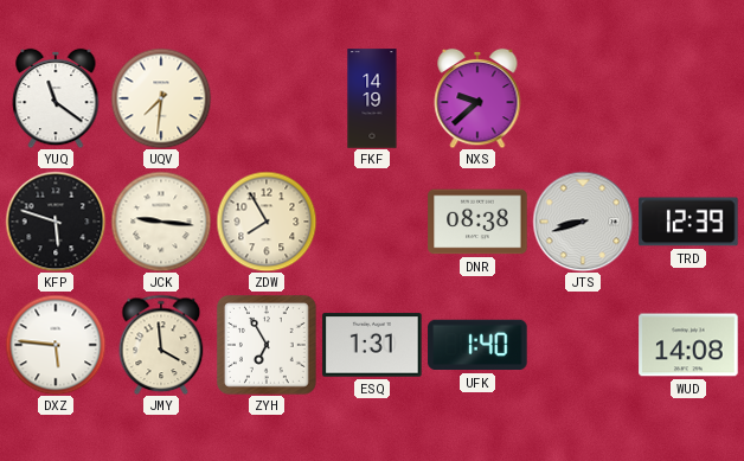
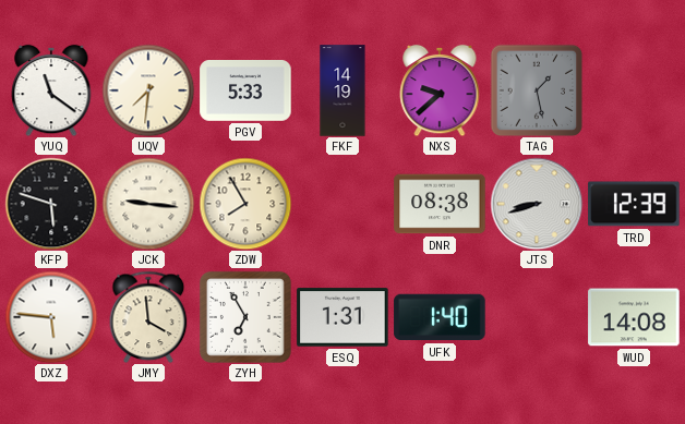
PGV: none -> 5:33 (245, 92)
TAG: none -> 1:28 (537, 90)
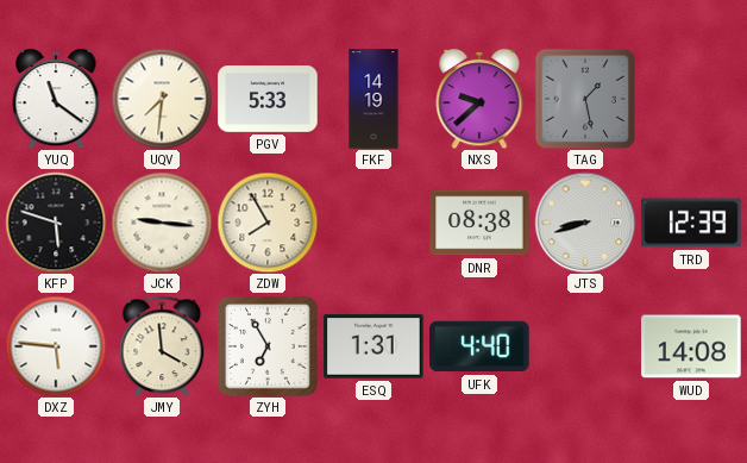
UFK: 1:40 -> 4:40 (479, 346)
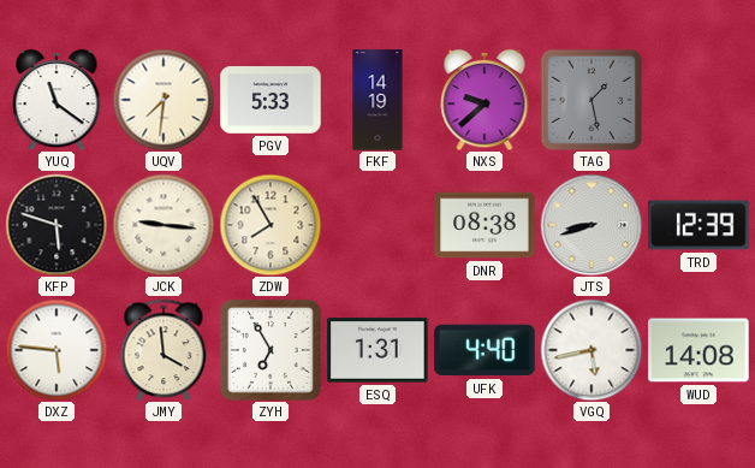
VGQ: none -> 5:43 (591, 350)
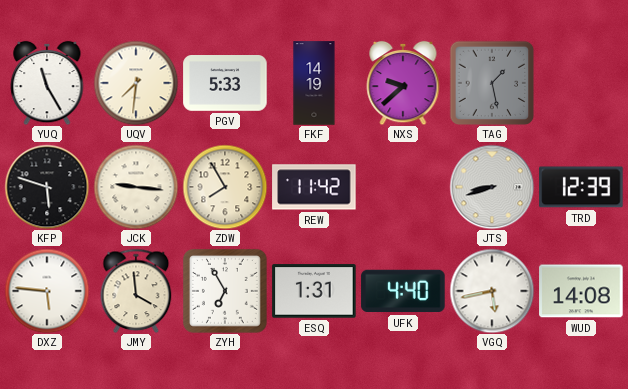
YUQ: 11:21 -> 11:25 (47, 83)
REW: none -> 11:42 (314, 187)
DNR: 08:38 -> none (484, 225)
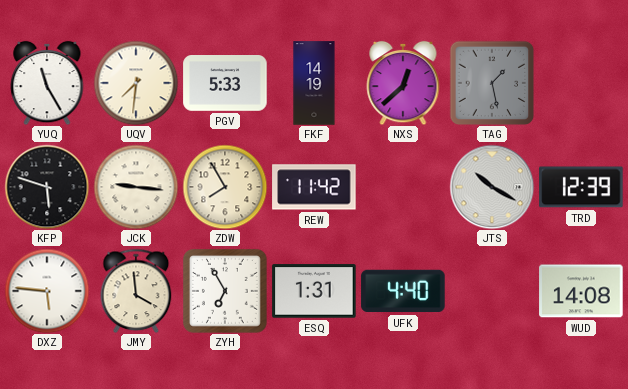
NXS: 9:38 -> 12:38 (403, 83)
JTS: 8:42 -> 10:20 (492, 187)
VGQ: 5:43 -> none (492, 291)
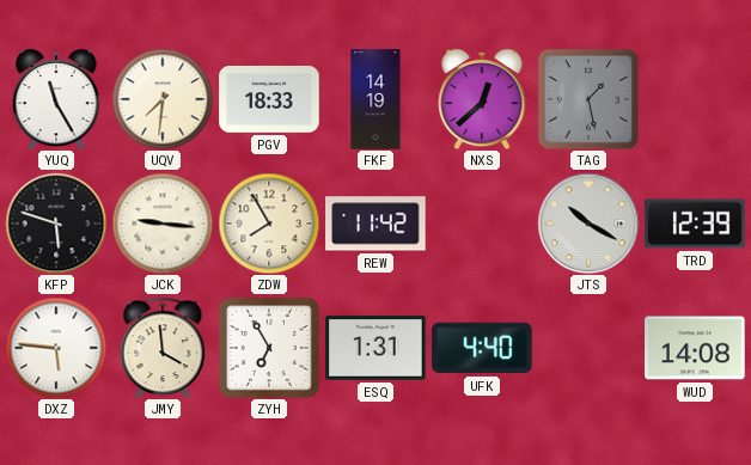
PGV: 5:33 -> 18:33 (269, 100)
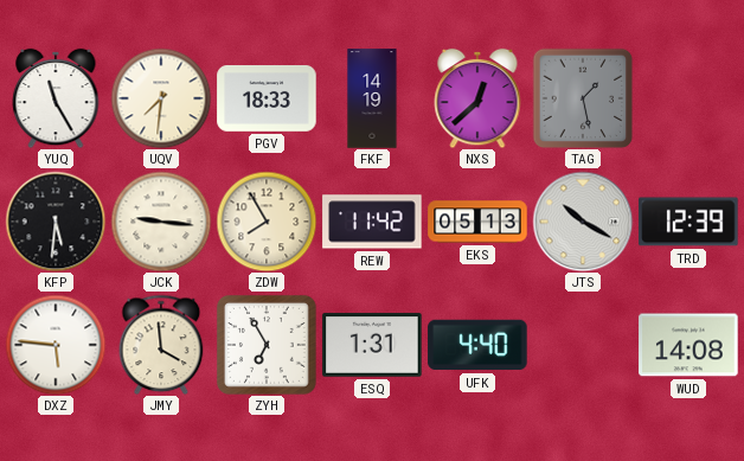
KFP: 5:48 -> 5:31 (56, 222)
EKS: none -> 05:13 (477, 222)
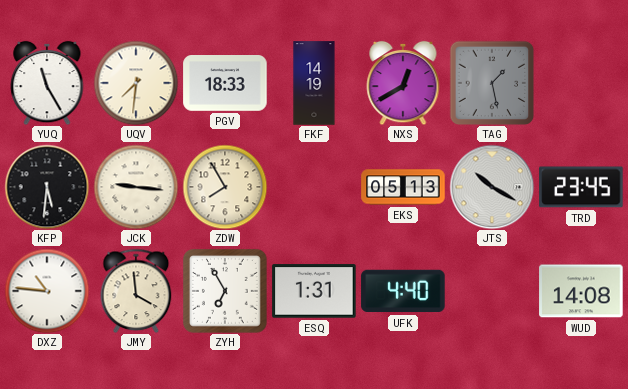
NXS: 12:38 -> 12:40 (403, 83)
REW: 11:42 -> none (372, 222)
TRD: 12:39 -> 23:45 (581, 187)
DXZ: 5:46 -> 10:46 (47, 291)
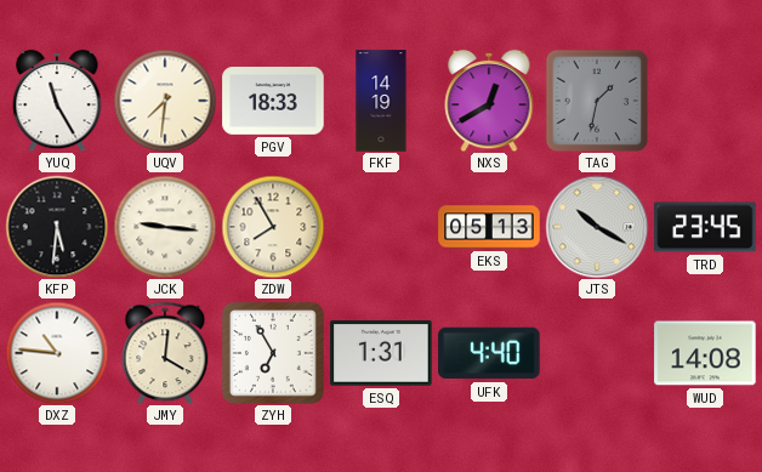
TAG: 1:28 -> 1:32 (597, 101)
JMY: 3:59 -> 4:01 (165, 353)
